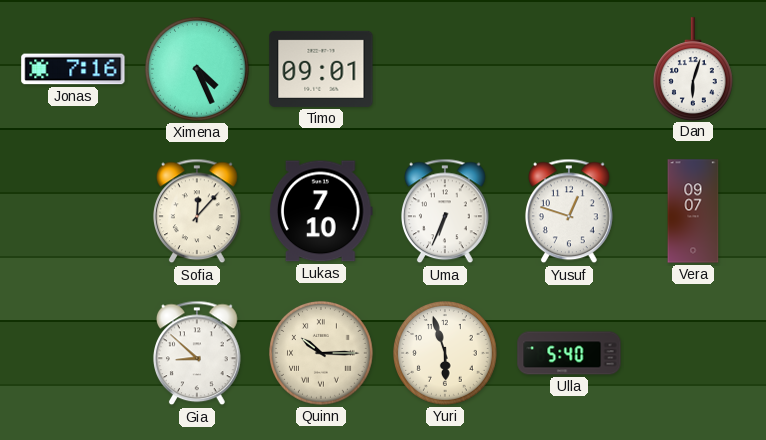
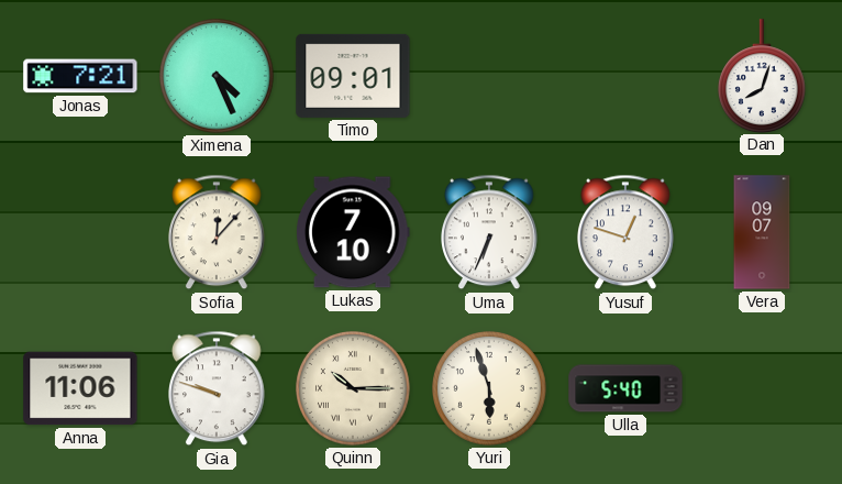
Jonas: 7:16 -> 7:21 (80, 76)
Dan: 6:03 -> 8:03 (762, 76)
Anna: none -> 11:06 (80, 388)
Gia: 8:52 -> 9:48 (218, 388)
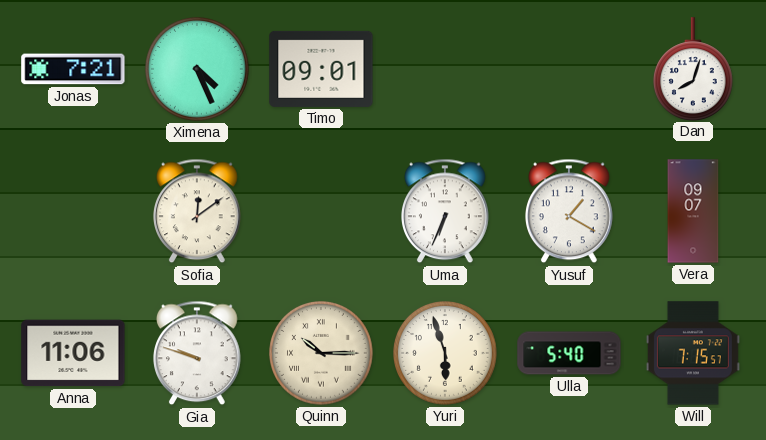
Sofia: 12:07 -> 12:09 (198, 211)
Lukas: 7:10 -> none (354, 232)
Yusuf: 12:48 -> 1:20 (570, 211)
Will: none -> 7:15 (693, 353)
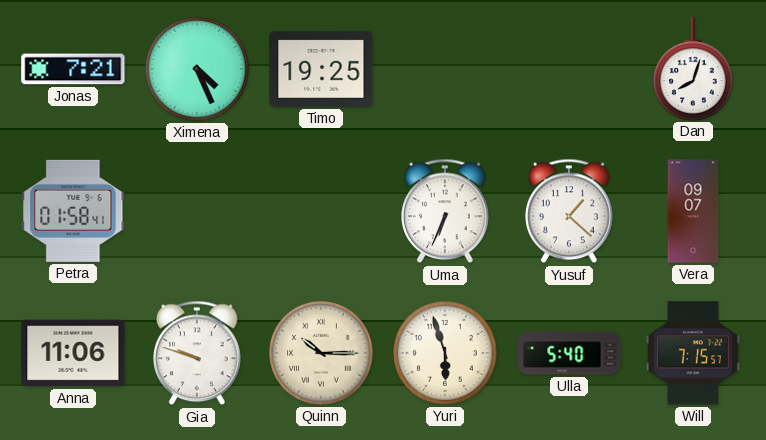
Timo: 09:01 -> 19:25 (321, 69)
Petra: none -> 01:58 (73, 211)
Sofia: 12:09 -> none (198, 211)
Yusuf: 1:20 -> 1:22 (570, 211)
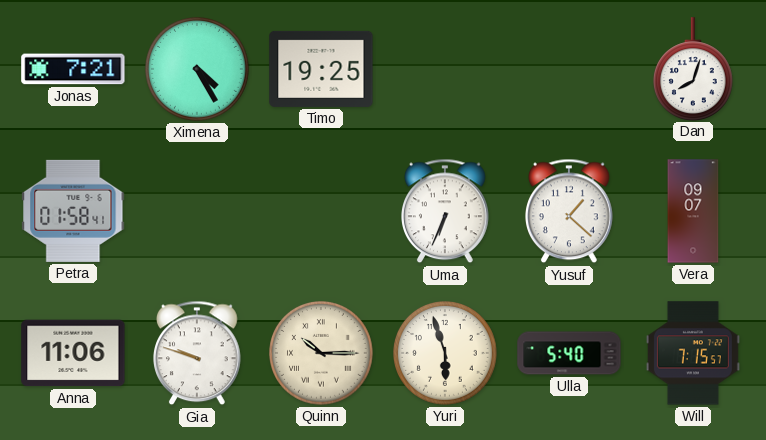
Ximena: 4:26 -> 4:25 (198, 70)
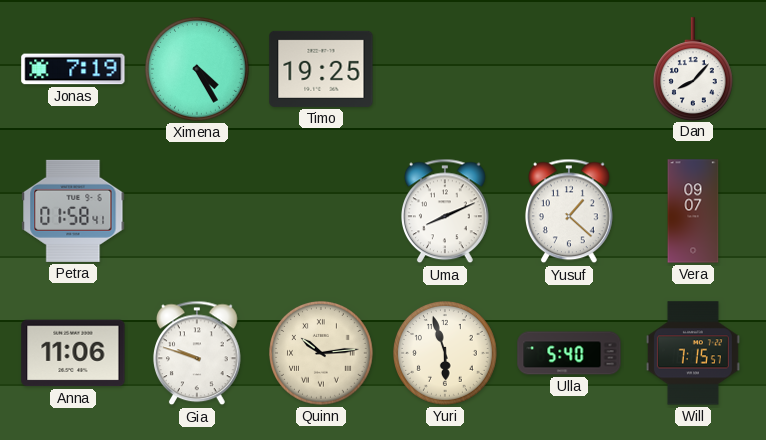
Jonas: 7:21 -> 7:19 (73, 69)
Dan: 8:03 -> 8:07 (693, 69)
Uma: 6:34 -> 8:11 (446, 211)
Quinn: 10:15 -> 10:14 (322, 354)
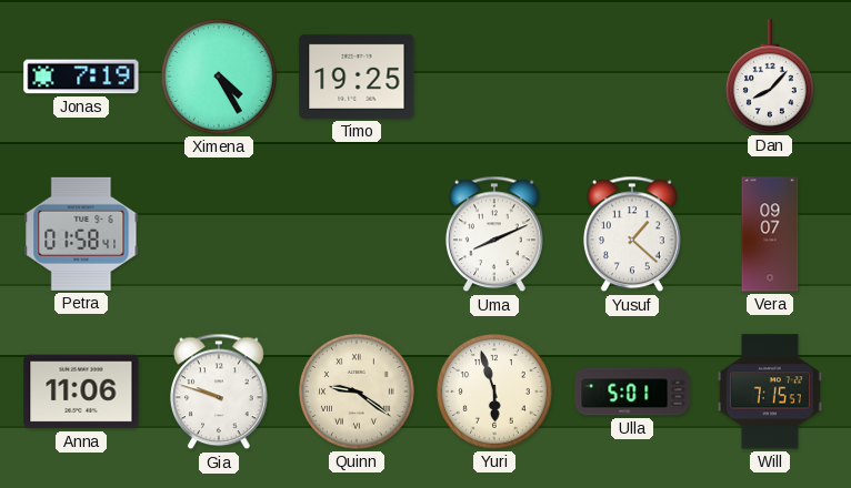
Quinn: 10:14 -> 9:21 (358, 393)
Ulla: 5:40 -> 5:01 (632, 392)
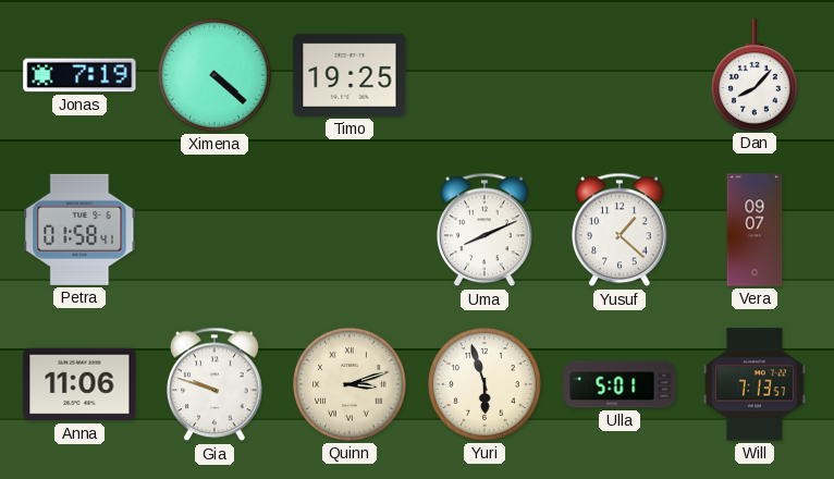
Ximena: 4:25 -> 4:22 (216, 76)
Quinn: 9:21 -> 3:12 (351, 385)
Will: 7:15 -> 7:13 (755, 384)
